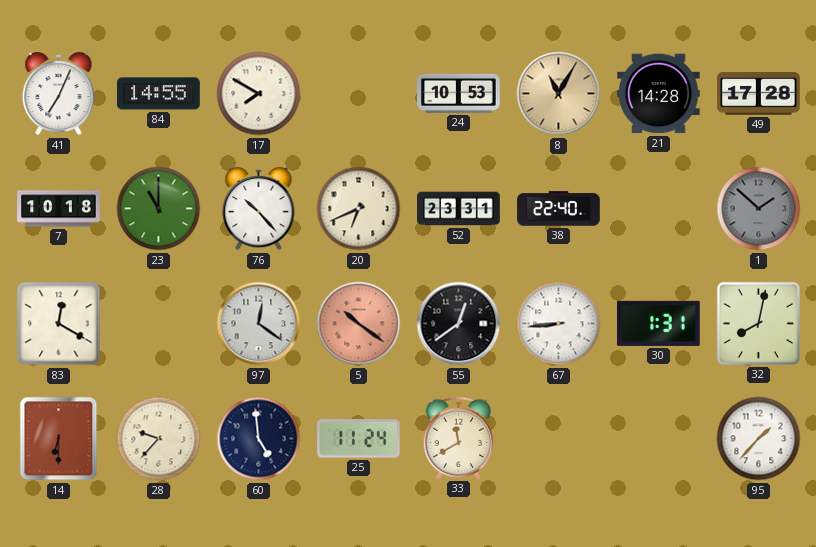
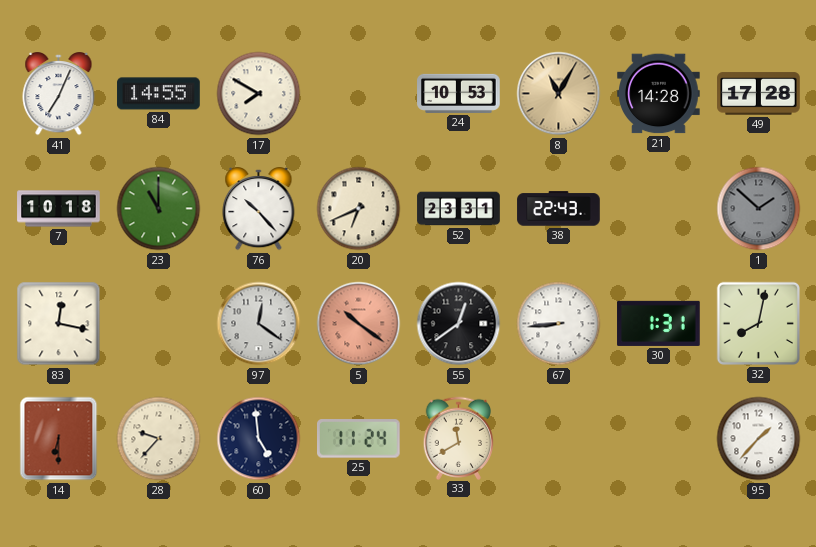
38: 22:40 -> 22:43 (559, 209)
83: 12:20 -> 12:17 (59, 324)
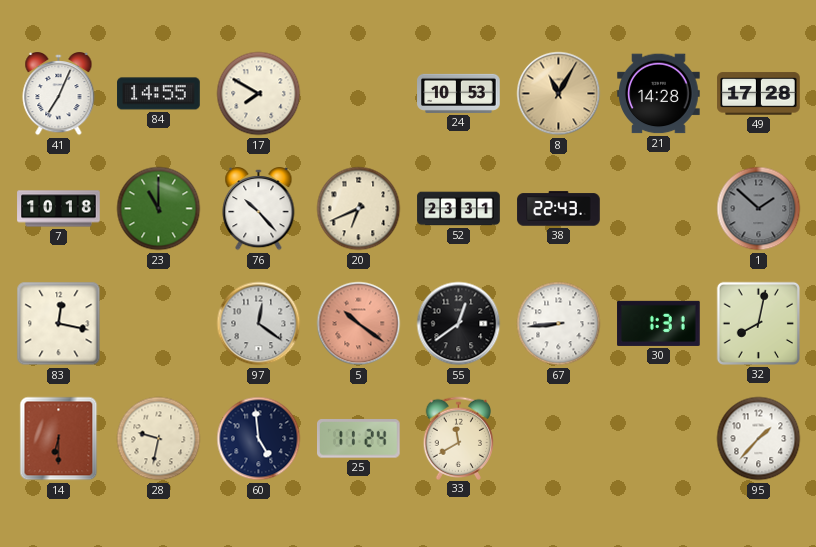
28: 9:37 -> 9:32 (159, 439)
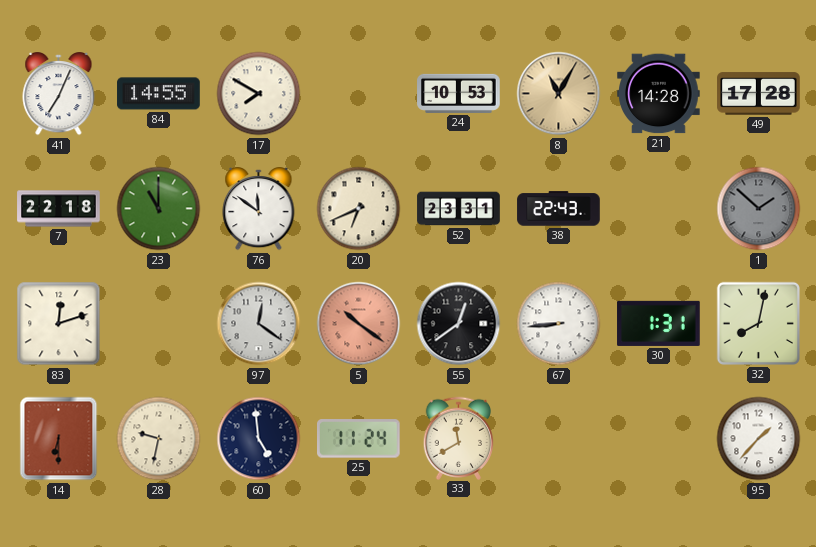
7: 10:18 -> 22:18 (59, 209)
76: 10:23 -> 11:51 (259, 210)
83: 12:17 -> 12:12 (59, 324)
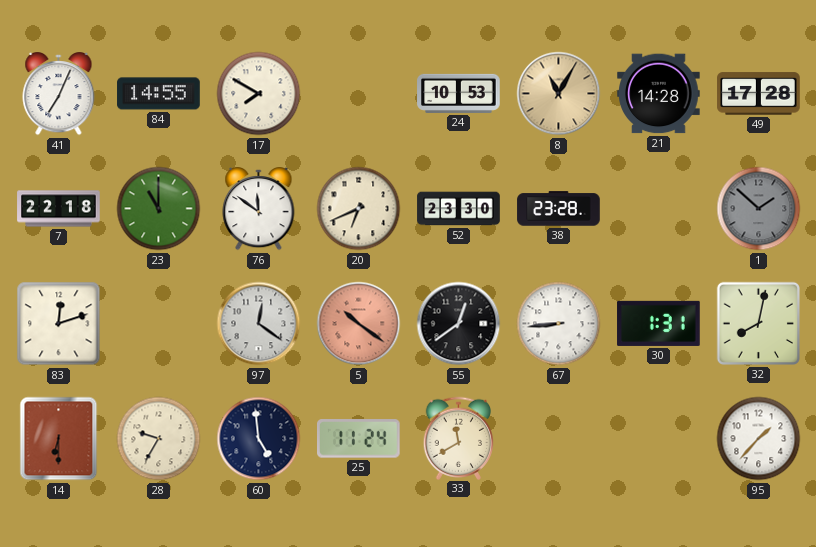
52: 23:31 -> 23:30 (459, 209)
38: 22:43 -> 23:28 (559, 209)
28: 9:32 -> 9:35 (159, 439)
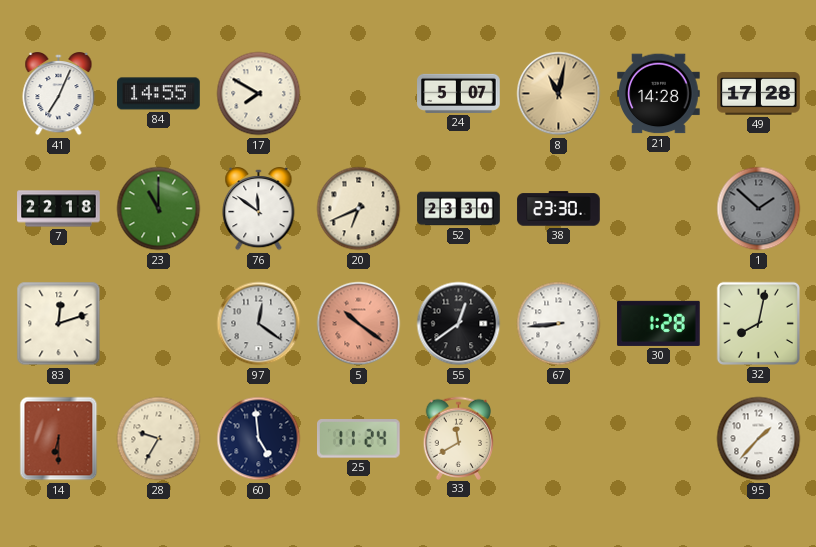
24: 10:53 -> 5:07 (459, 93)
8: 11:05 -> 11:02 (559, 94)
38: 23:28 -> 23:30 (559, 209)
30: 1:31 -> 1:28 (659, 323)
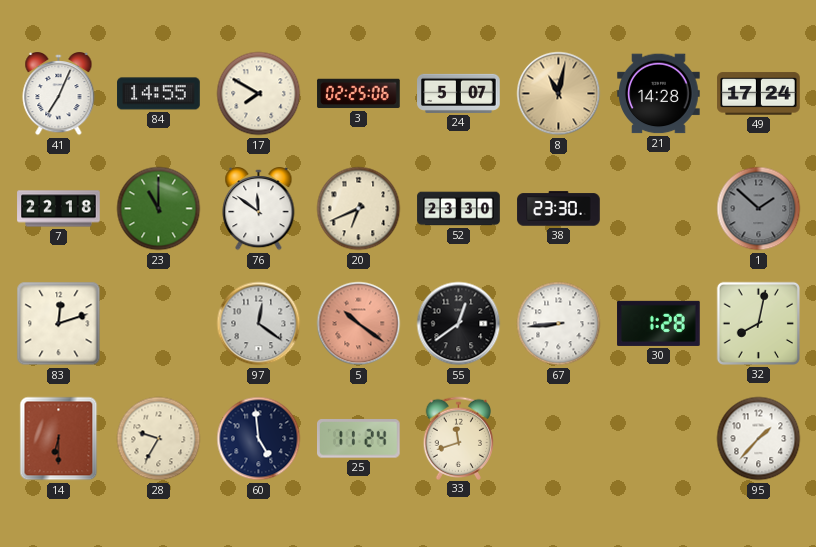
3: none -> 02:25 (359, 94)
49: 17:28 -> 17:24 (759, 94)
33: 11:40 -> 11:42 (459, 438)
